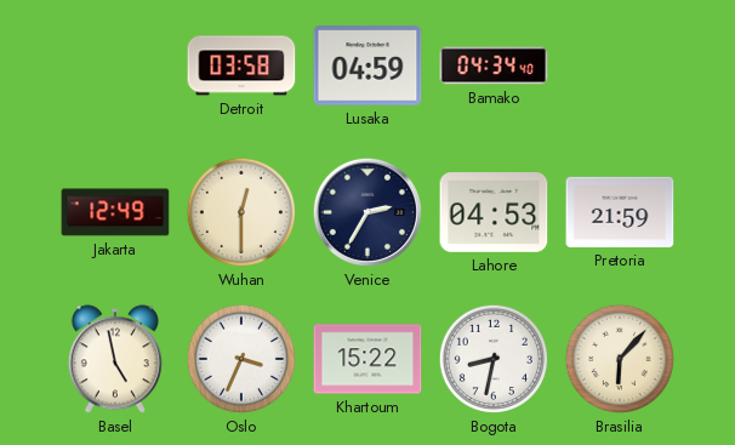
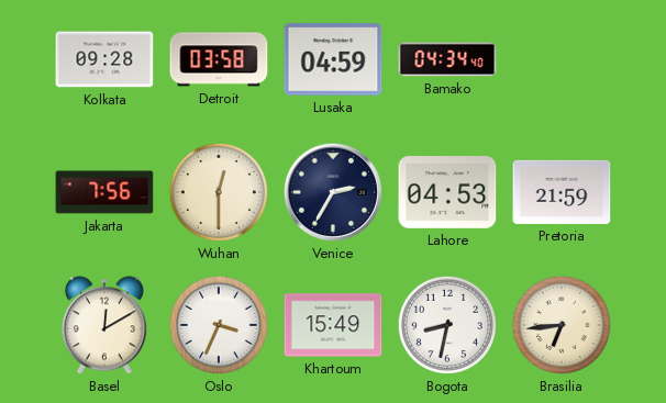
Kolkata: none -> 09:28 (104, 59)
Jakarta: 12:49 -> 7:56 (104, 192)
Basel: 4:58 -> 12:10 (104, 325)
Khartoum: 15:22 -> 15:49 (333, 325)
Brasilia: 6:07 -> 6:44 (562, 325)
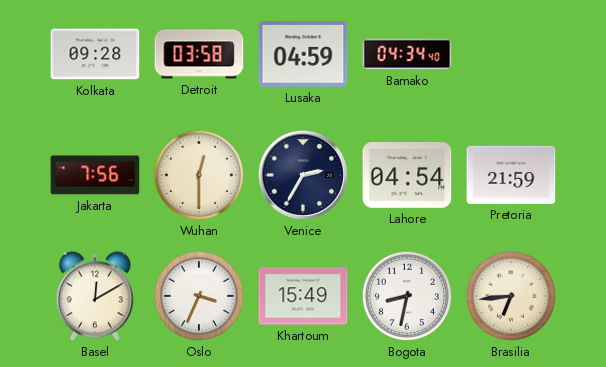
Lahore: 04:53 -> 04:54 (407, 176)
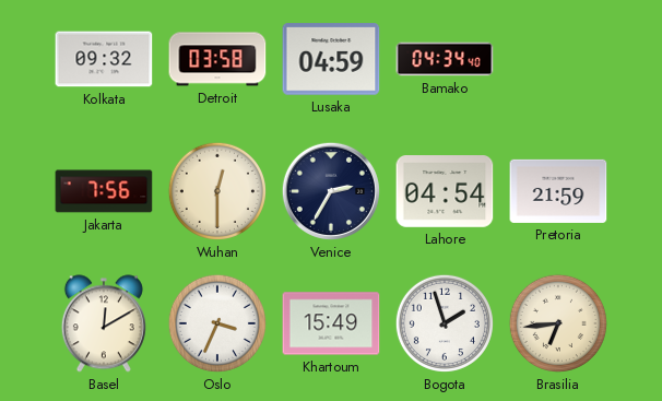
Kolkata: 09:28 -> 09:32 (104, 59)
Bogota: 8:32 -> 1:57 (445, 323)
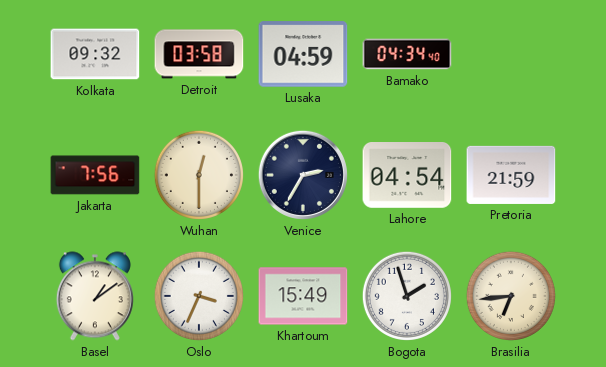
Basel: 12:10 -> 1:09 (95, 296)
